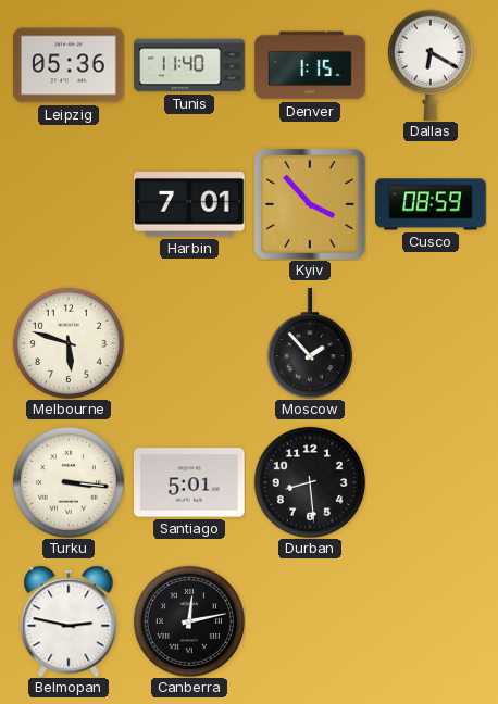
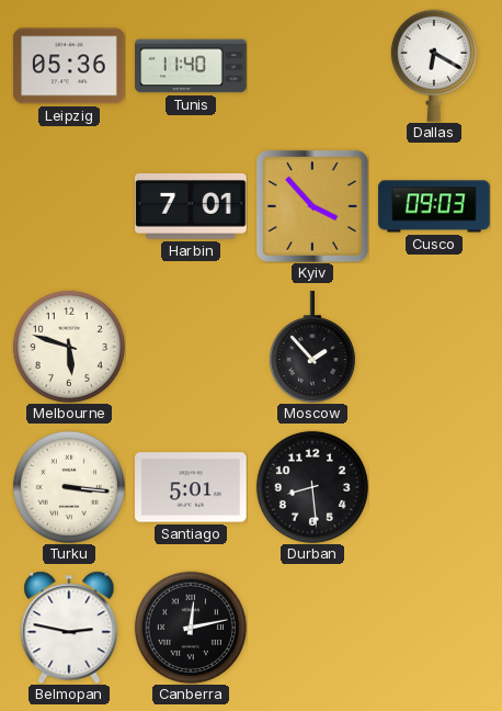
Denver: 1:15 -> none (310, 65)
Cusco: 08:59 -> 09:03 (434, 206)
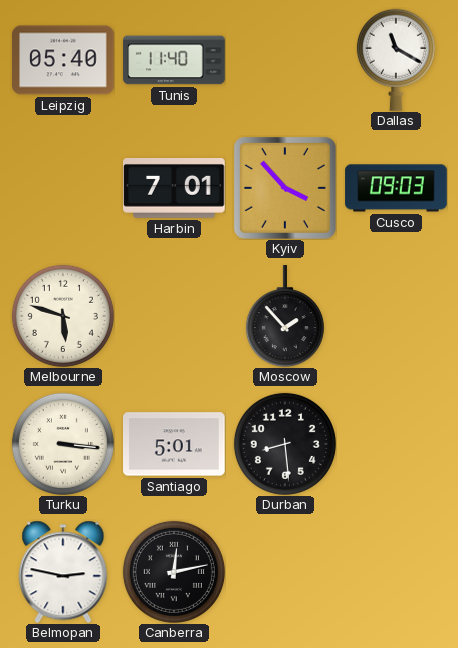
Leipzig: 05:36 -> 05:40 (63, 60)
Dallas: 6:20 -> 11:20 (396, 60)
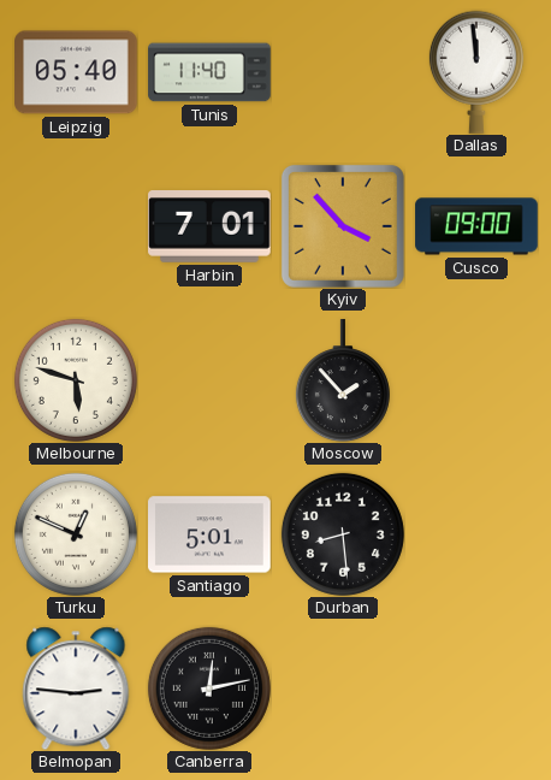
Dallas: 11:20 -> 11:59 (476, 72)
Cusco: 09:03 -> 09:00 (476, 226)
Turku: 3:16 -> 12:49 (76, 534)
Belmopan: 2:47 -> 2:46 (76, 689)
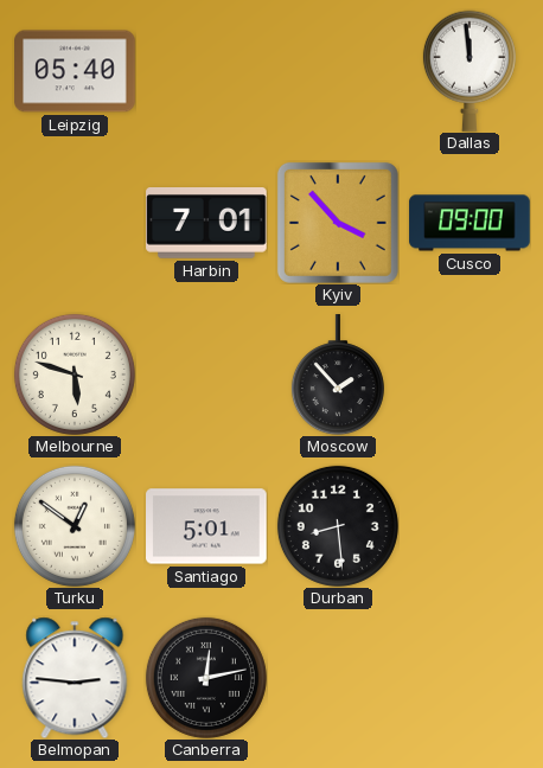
Tunis: 11:40 -> none (209, 72)
Turku: 12:49 -> 12:51 (75, 526)
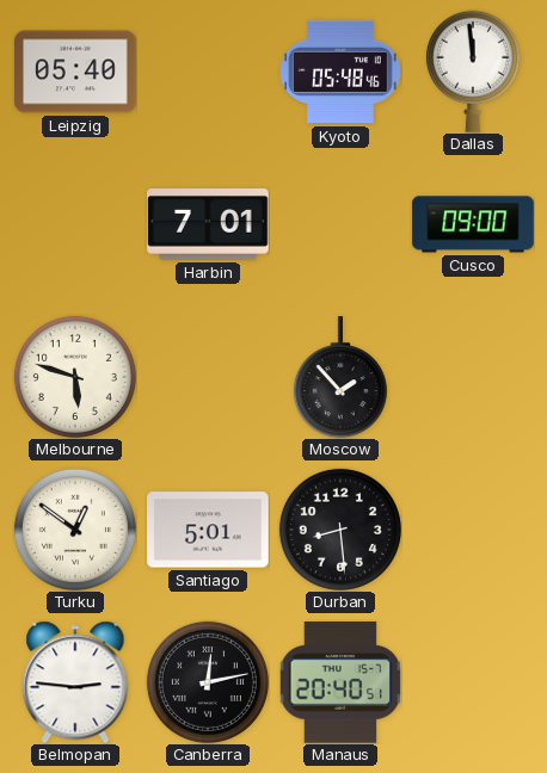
Kyoto: none -> 05:48 (340, 72)
Kyiv: 3:53 -> none (338, 223)
Manaus: none -> 20:40 (340, 684)
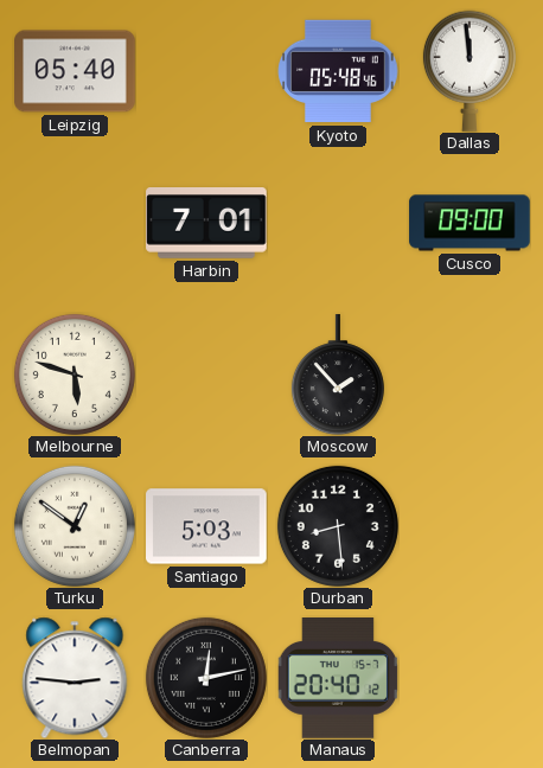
Santiago: 5:01 -> 5:03 (206, 526)
Manaus: 20:40:51 -> 20:40:12 (338, 679)
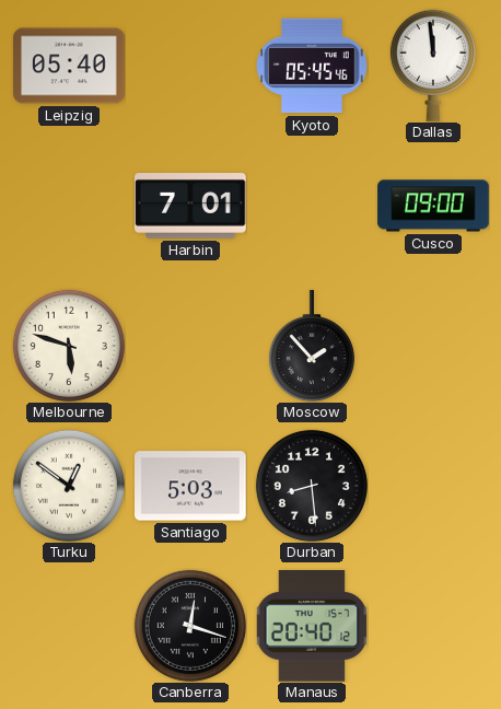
Kyoto: 05:48 -> 05:45 (312, 66)
Belmopan: 2:46 -> none (75, 678)
Canberra: 12:13 -> 12:18 (190, 626)
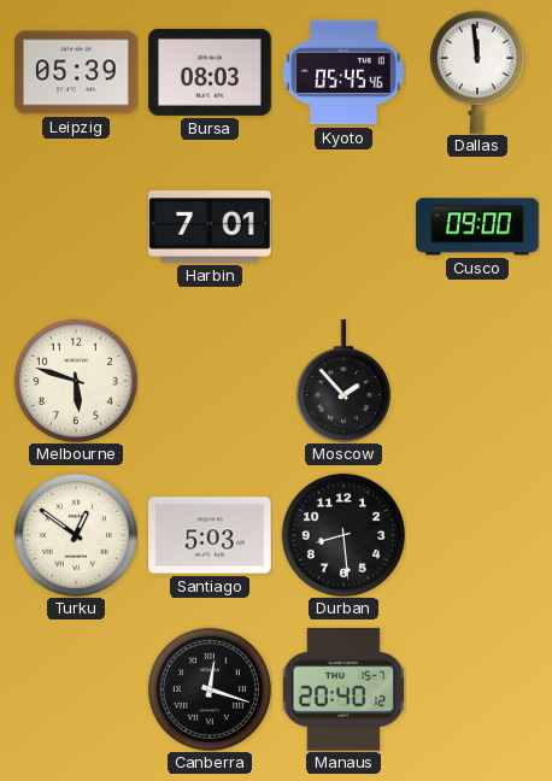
Leipzig: 05:40 -> 05:39 (76, 72)
Bursa: none -> 08:03 (210, 72)
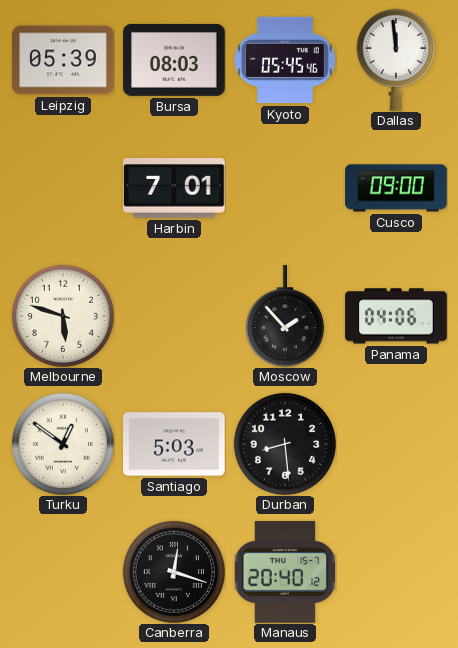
Panama: none -> 04:06 (396, 316)
